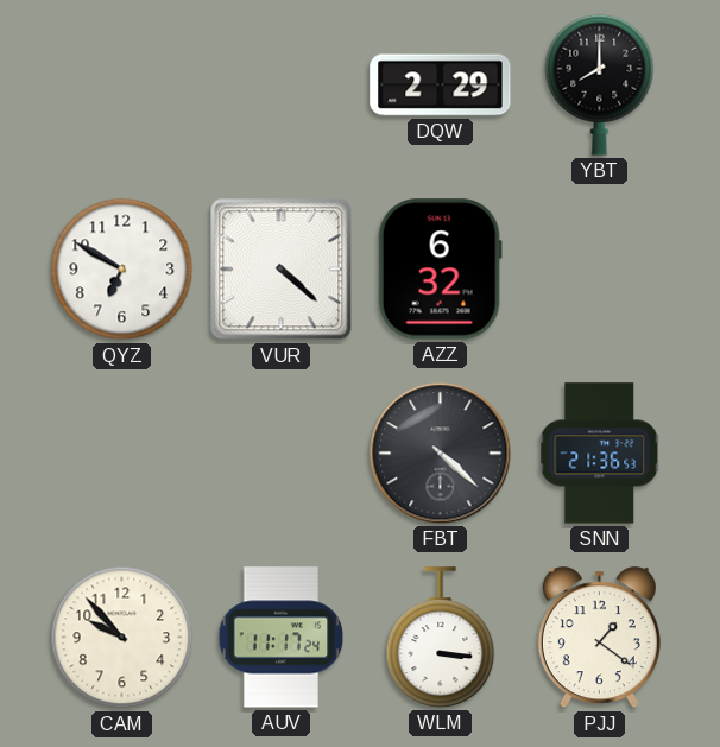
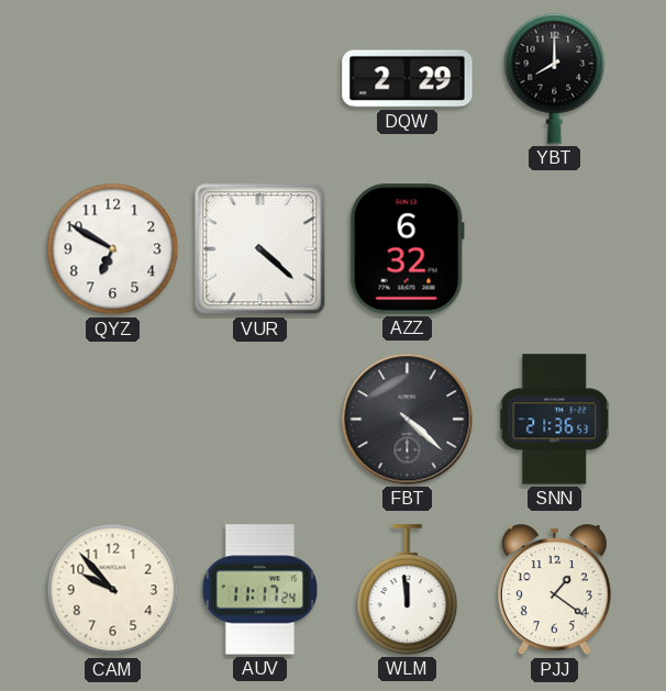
WLM: 3:16 -> 11:59 (408, 590)
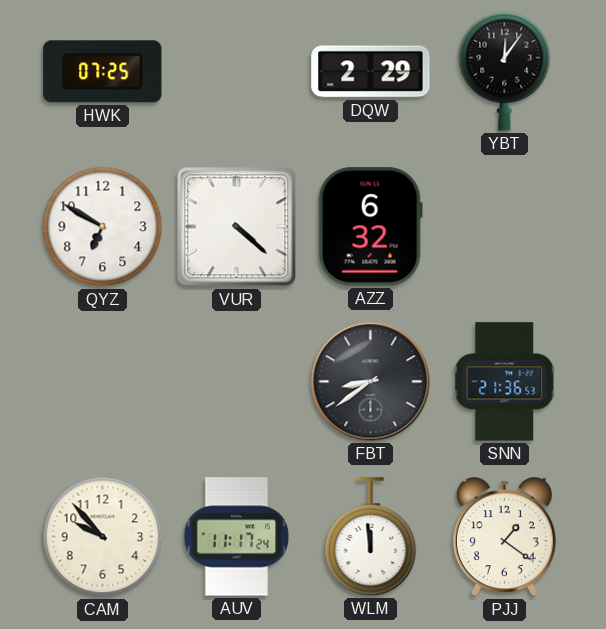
HWK: none -> 07:25 (103, 72)
YBT: 8:00 -> 12:06 (505, 71)
FBT: 4:22 -> 8:39 (371, 382)
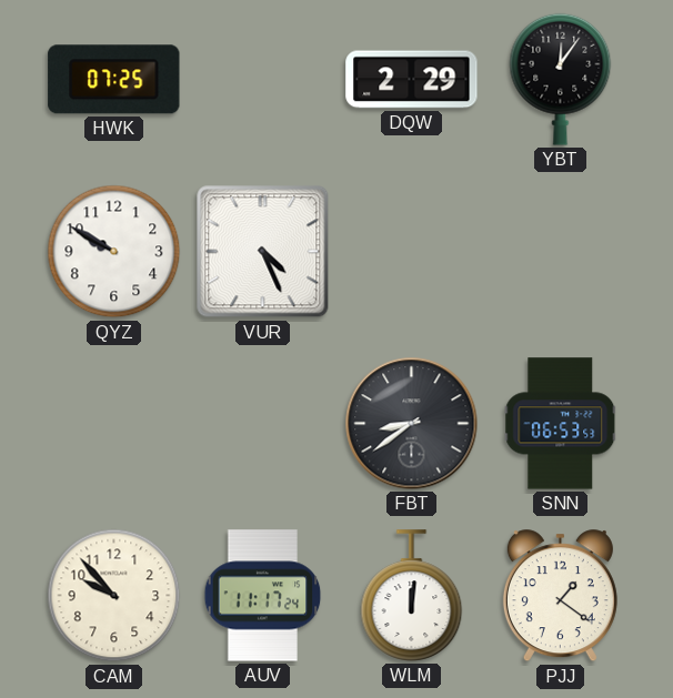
QYZ: 6:50 -> 9:50 (114, 252)
VUR: 4:22 -> 4:26 (263, 252)
AZZ: 6:32 -> none (370, 227)
SNN: 21:36 -> 06:53 (561, 424)
WLM: 11:59 -> 12:01 (412, 596)
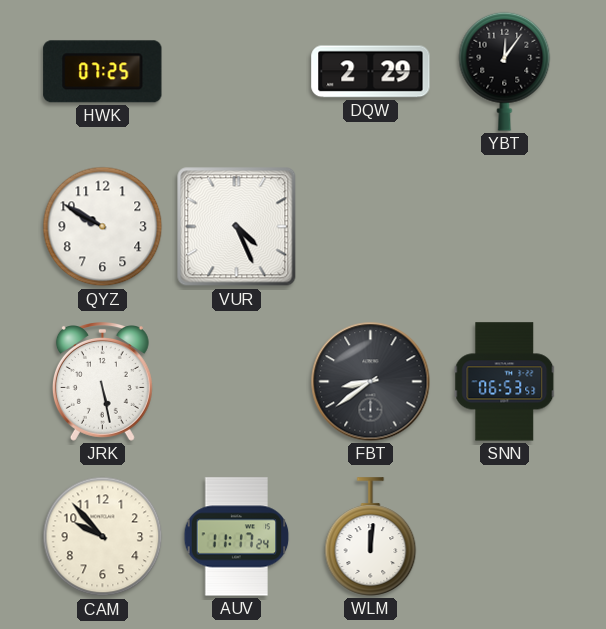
JRK: none -> 5:28 (102, 382)
PJJ: 1:21 -> none (560, 596)
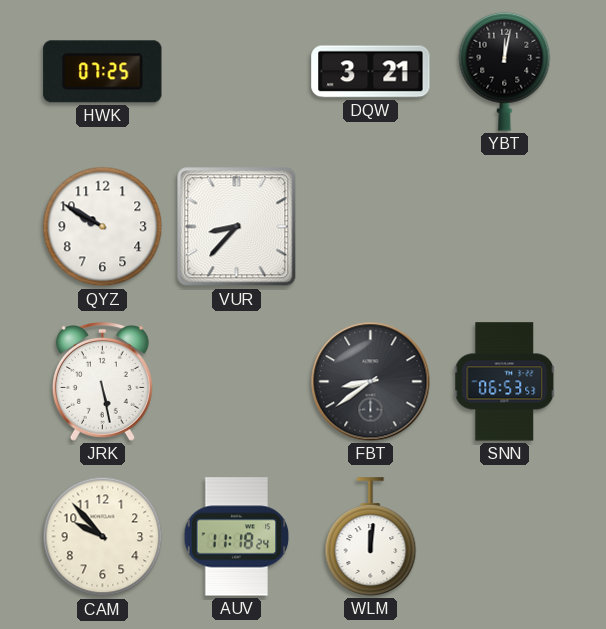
DQW: 2:29 -> 3:21 (371, 72)
YBT: 12:06 -> 12:02 (505, 71)
VUR: 4:26 -> 8:37 (237, 227)
AUV: 11:17 -> 11:18 (237, 537)
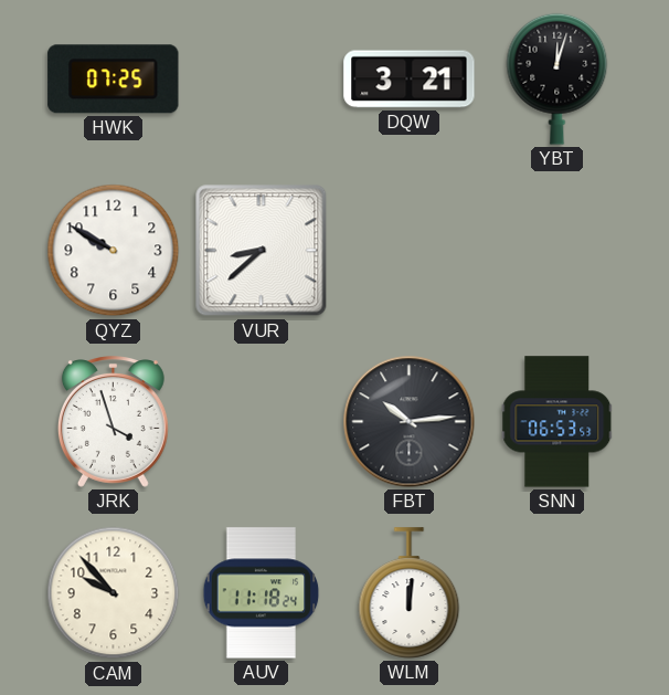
YBT: 12:02 -> 12:03 (557, 78)
VUR: 8:37 -> 8:38 (262, 251)
JRK: 5:28 -> 3:57 (113, 422)
FBT: 8:39 -> 10:14 (410, 422)
